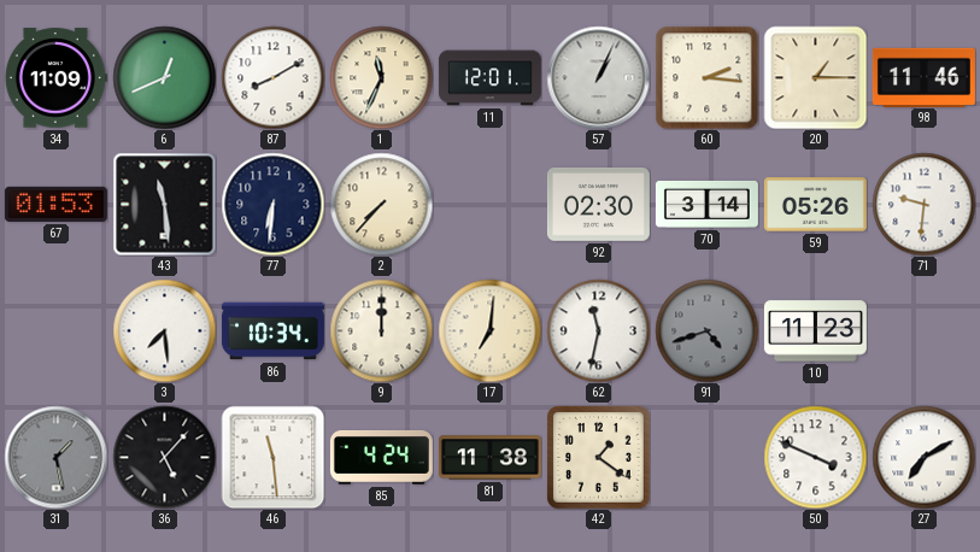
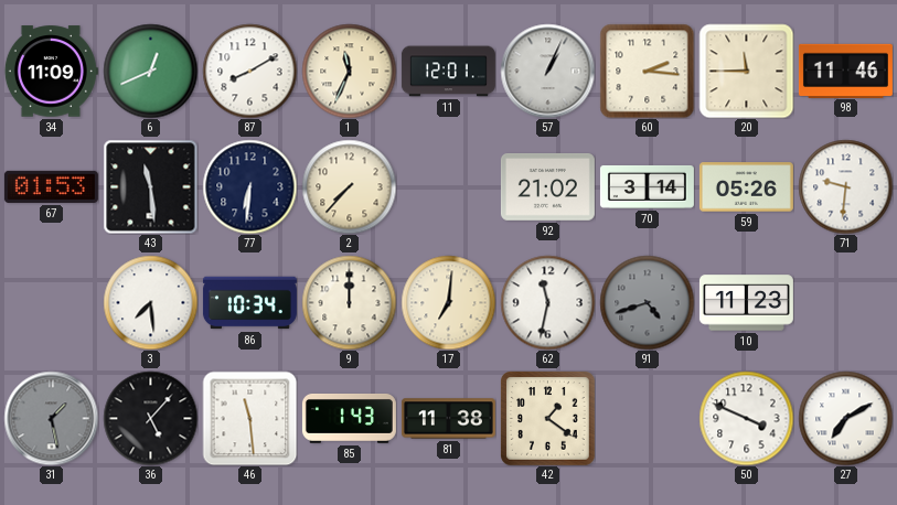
20: 1:15 -> 11:45 (746, 71)
92: 02:30 -> 21:02 (547, 187)
85: 4:24 -> 1:43 (349, 418)
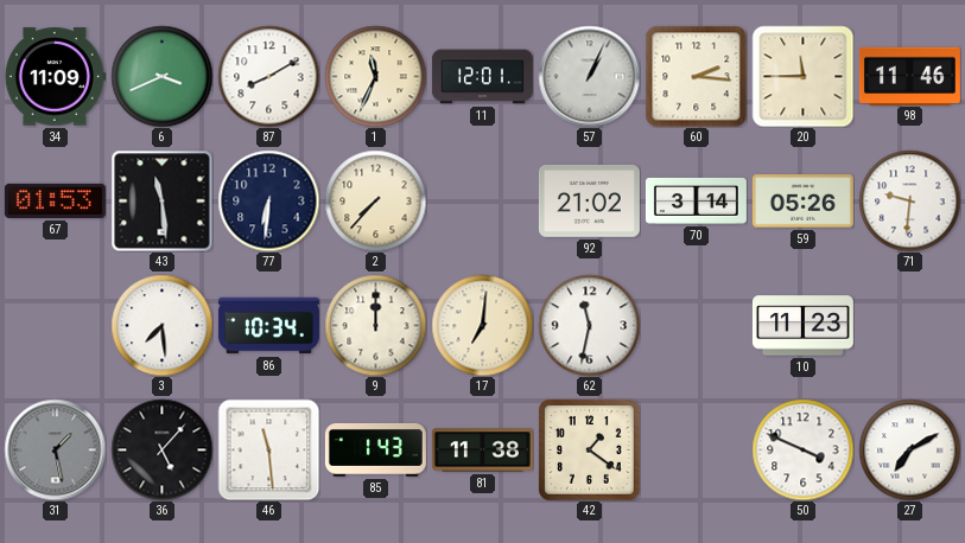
6: 12:41 -> 3:41 (161, 76)
91: 4:42 -> none (647, 302)
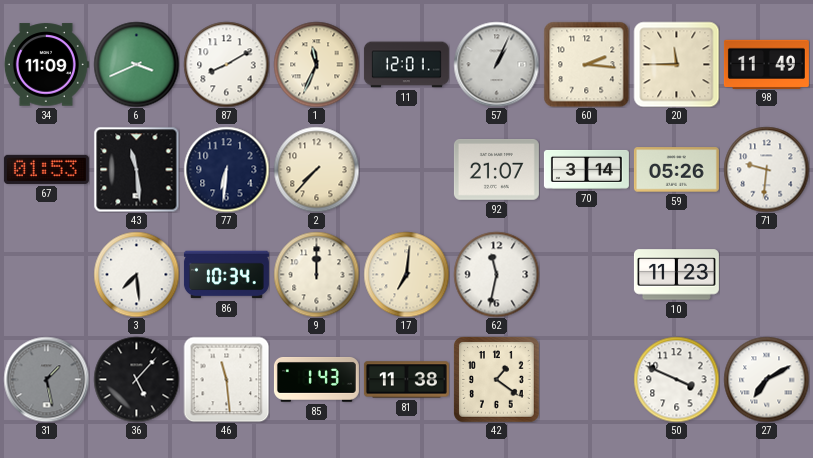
98: 11:46 -> 11:49 (766, 64)
92: 21:02 -> 21:07 (496, 170)
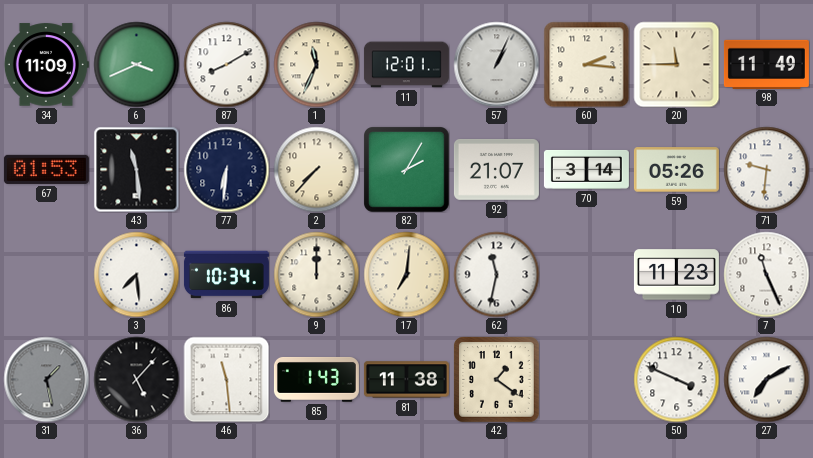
82: none -> 2:05 (406, 169)
7: none -> 11:26 (766, 274)
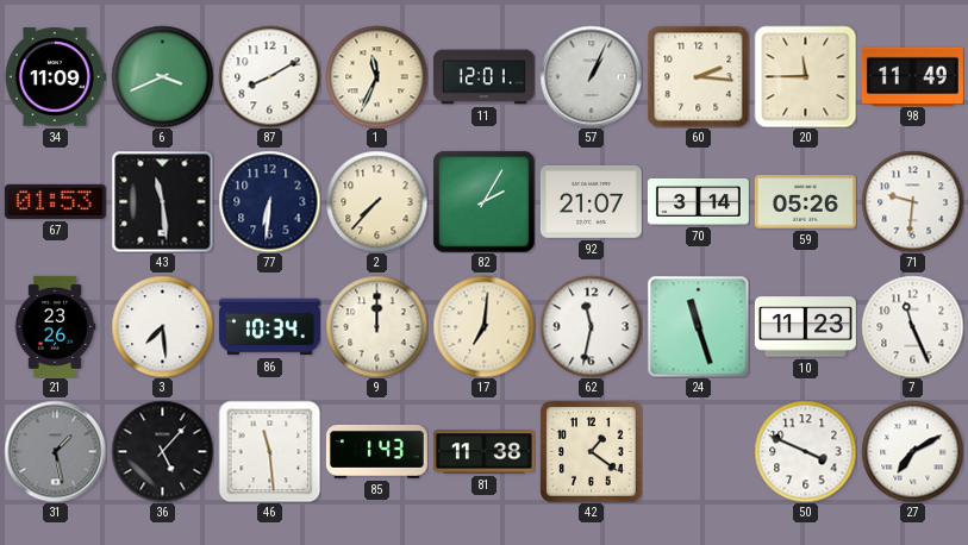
21: none -> 23:26 (55, 326)
24: none -> 11:27 (698, 326)
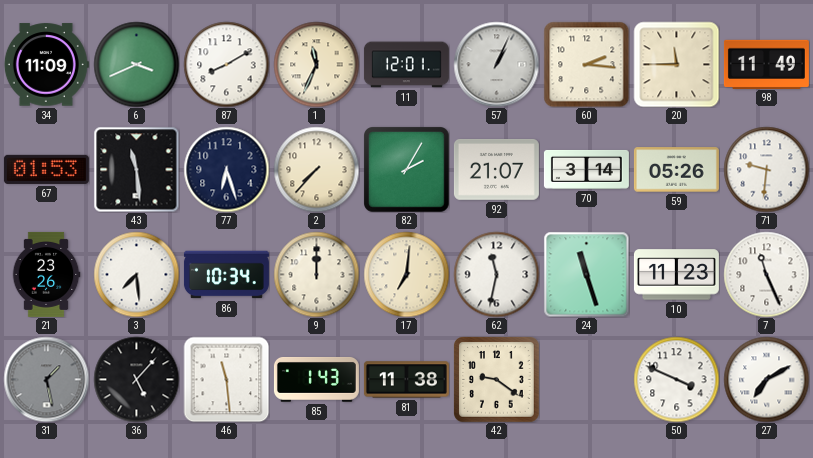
77: 6:31 -> 6:27 (226, 169)
42: 1:21 -> 9:21 (496, 379)
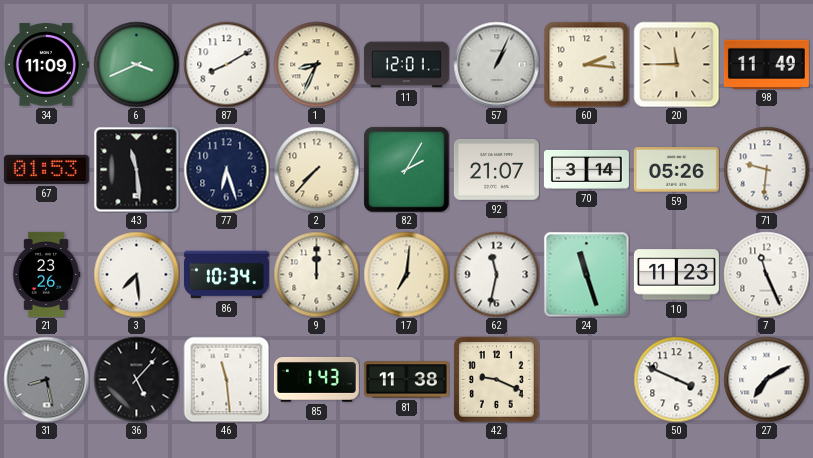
1: 11:34 -> 8:34 (316, 64)
31: 1:28 -> 8:28 (46, 379)
42: 9:21 -> 9:19 (496, 379)
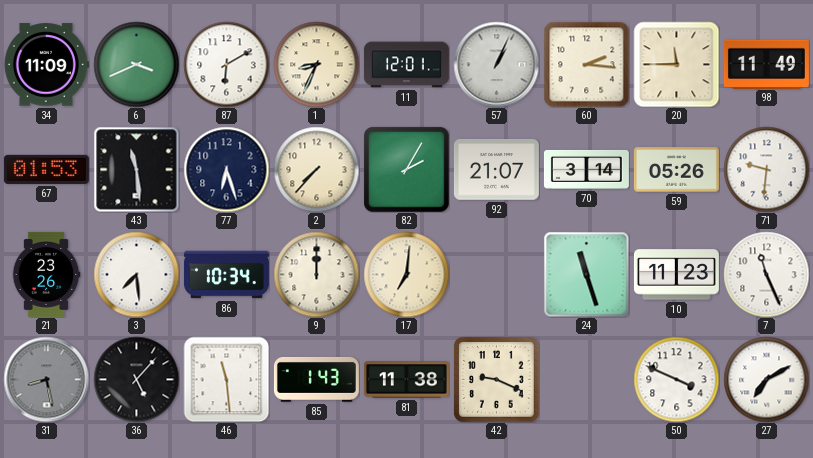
87: 8:10 -> 6:10 (226, 64)
62: 11:32 -> none (496, 274)
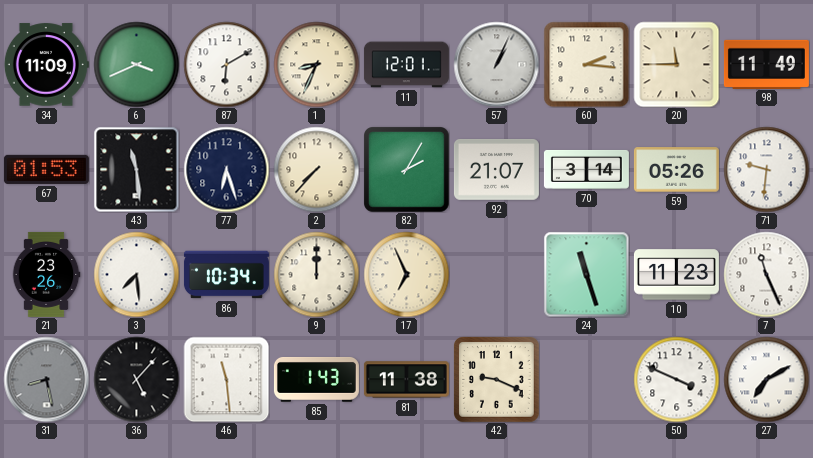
17: 7:01 -> 6:56 (406, 274)
